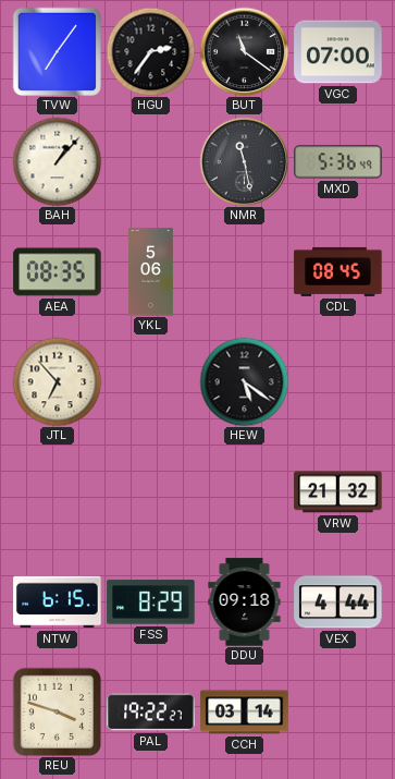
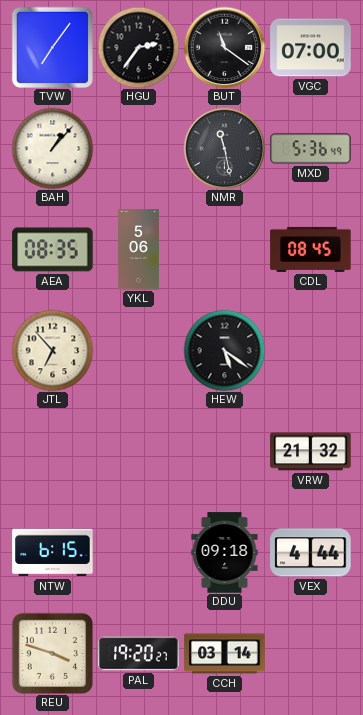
FSS: 8:29 -> none (151, 602)
PAL: 19:22 -> 19:20 (139, 654)
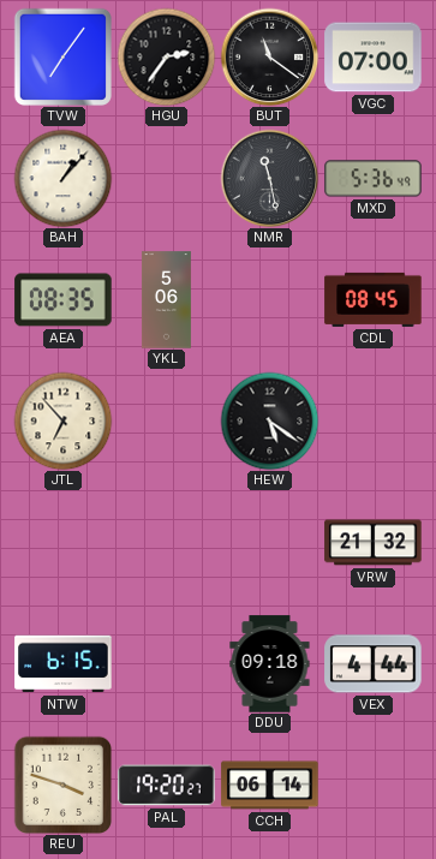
CCH: 03:14 -> 06:14 (270, 786)
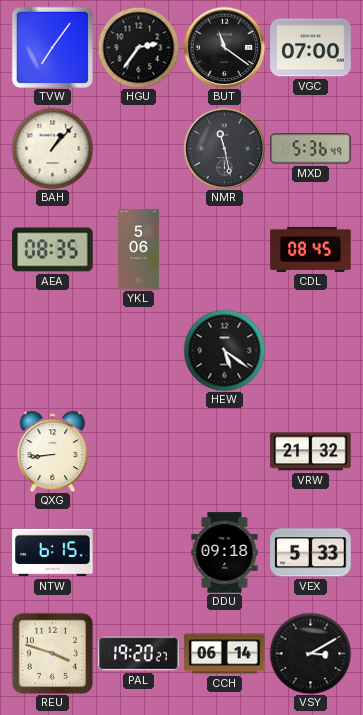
JTL: 6:53 -> none (62, 420)
QXG: none -> 8:44 (53, 451)
VEX: 4:44 -> 5:33 (311, 553)
VSY: none -> 3:10 (310, 653)
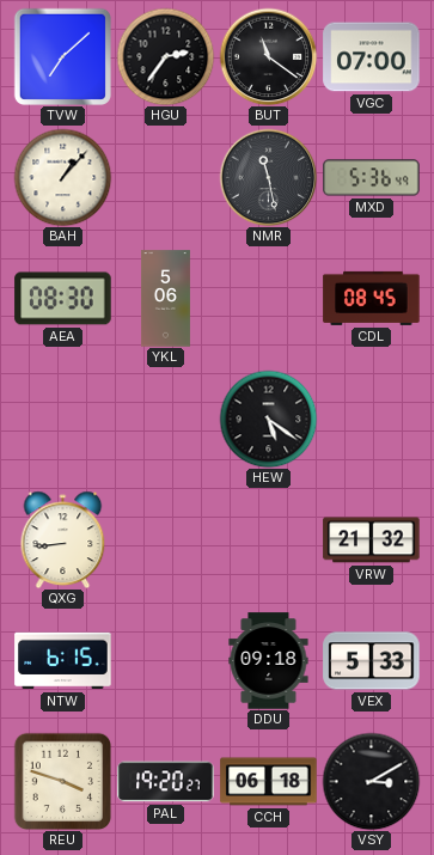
TVW: 7:06 -> 7:08 (62, 56)
AEA: 08:35 -> 08:30 (63, 299)
CCH: 06:14 -> 06:18 (269, 782)
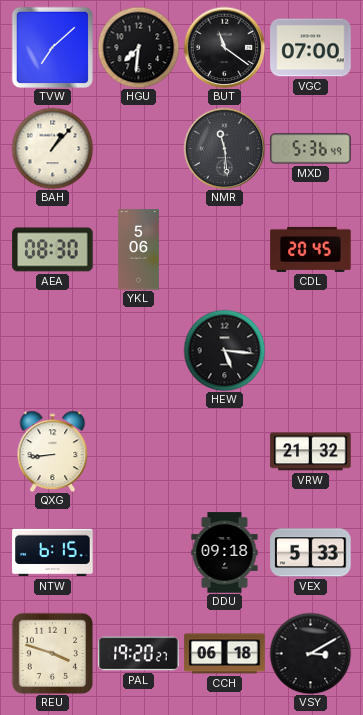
HGU: 2:36 -> 7:31 (138, 47)
NMR: 11:28 -> 11:29 (224, 148)
CDL: 08:45 -> 20:45 (311, 249)
HEW: 5:21 -> 5:16 (224, 350)
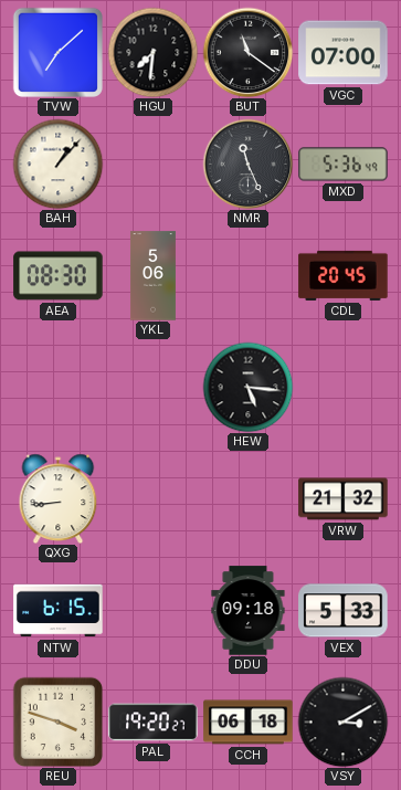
NMR: 11:29 -> 11:26 (247, 164)
